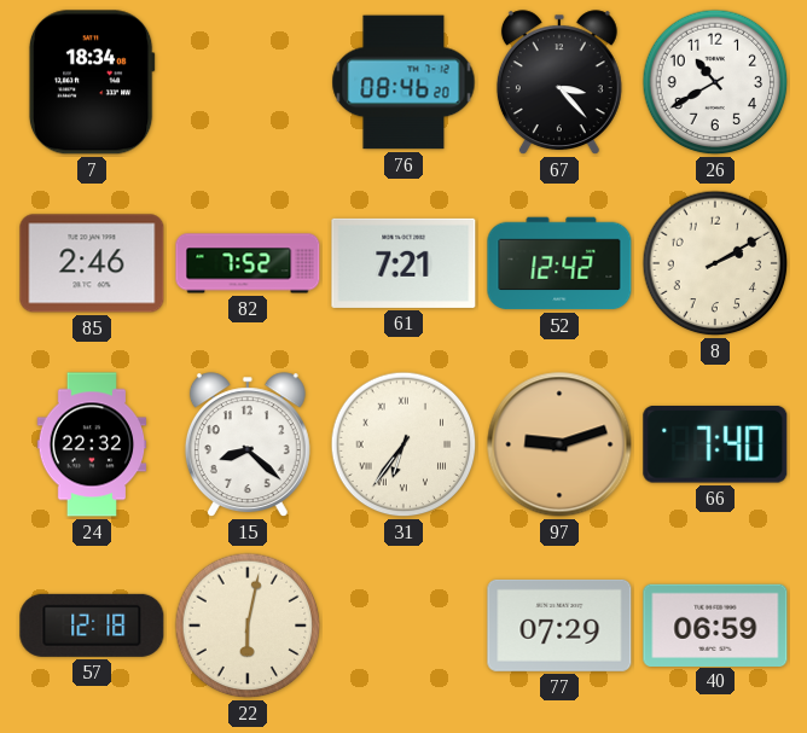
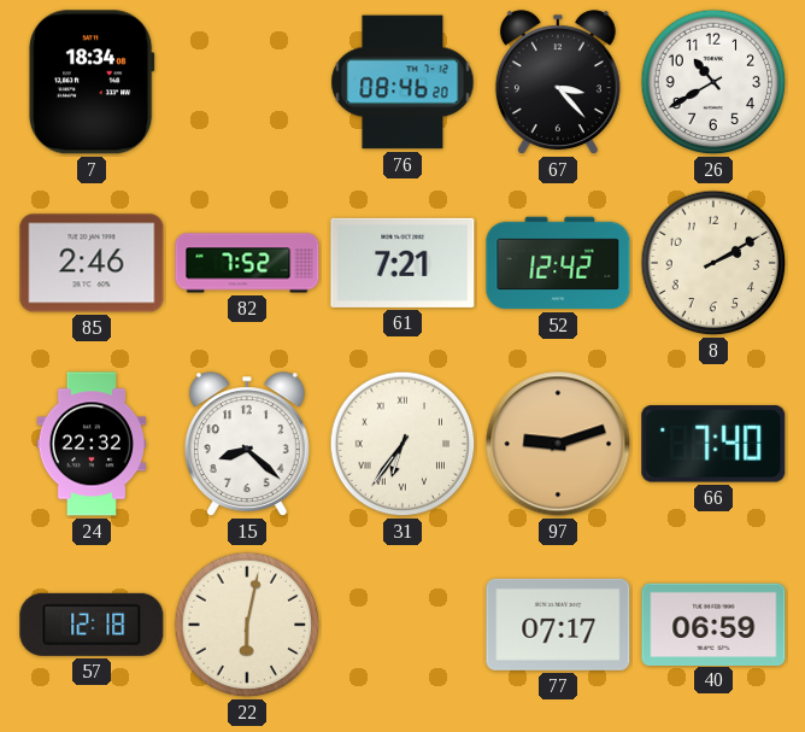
77: 07:29 -> 07:17 (558, 625)
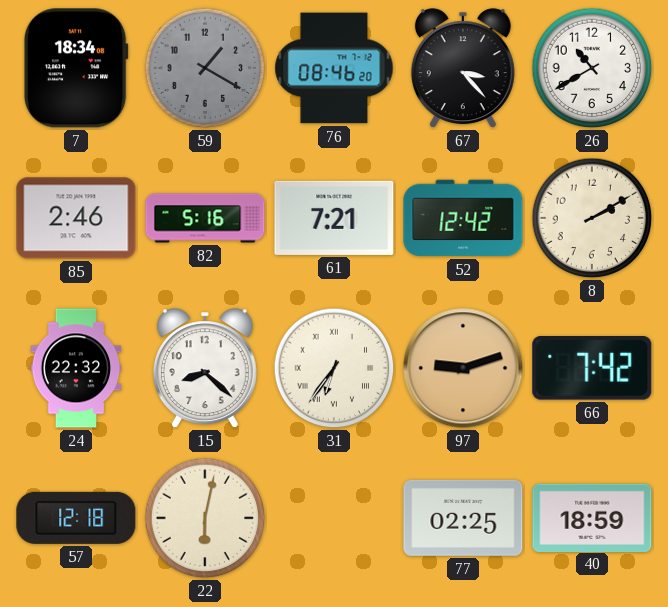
59: none -> 1:20 (205, 68)
82: 7:52 -> 5:16 (205, 218)
66: 7:40 -> 7:42 (592, 369)
77: 07:17 -> 02:25 (463, 518)
40: 06:59 -> 18:59 (592, 517)
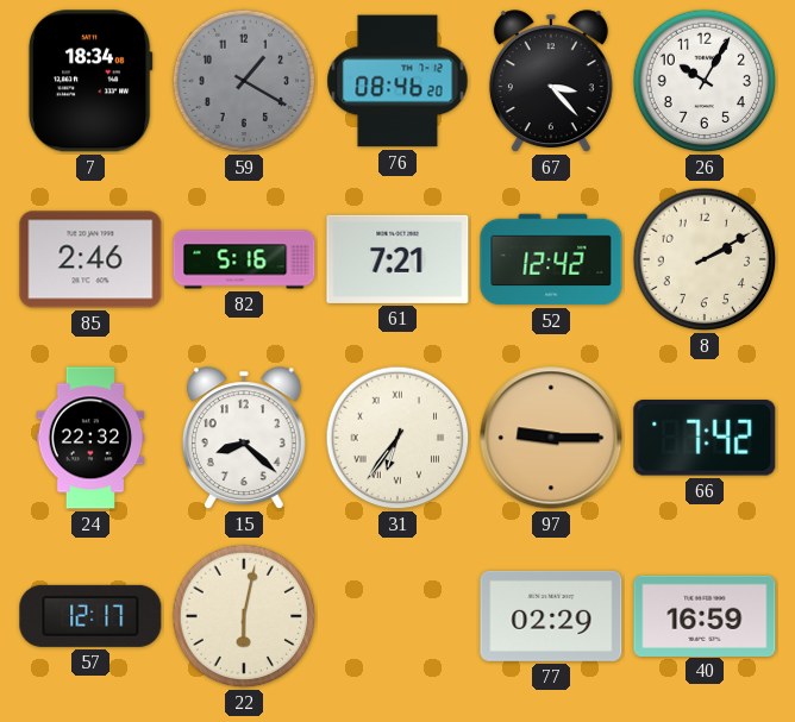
26: 10:40 -> 10:05 (705, 81)
97: 9:12 -> 9:15 (551, 438)
57: 12:18 -> 12:17 (90, 616)
77: 02:25 -> 02:29 (551, 616)
40: 18:59 -> 16:59 (705, 615)
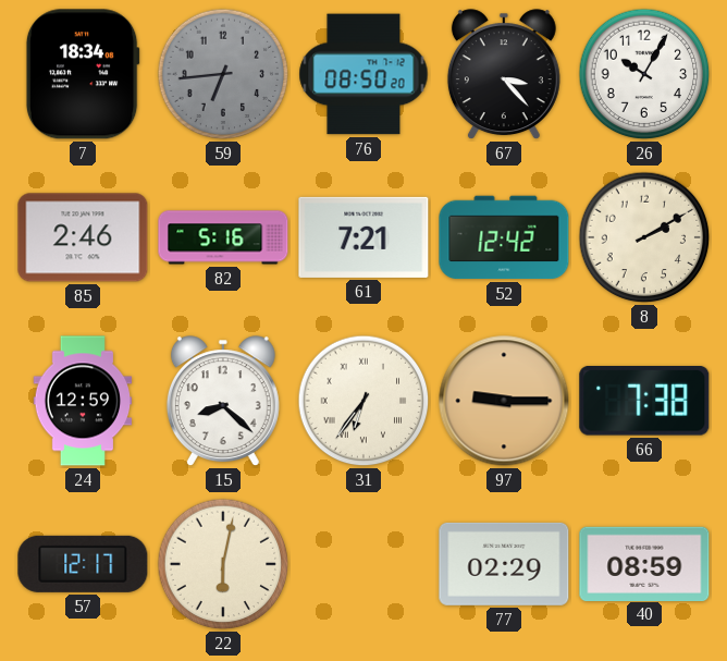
59: 1:20 -> 6:44 (223, 74)
76: 08:46 -> 08:50 (363, 74)
24: 22:32 -> 12:59 (83, 401)
66: 7:42 -> 7:38 (644, 402)
40: 16:59 -> 08:59 (644, 563)
